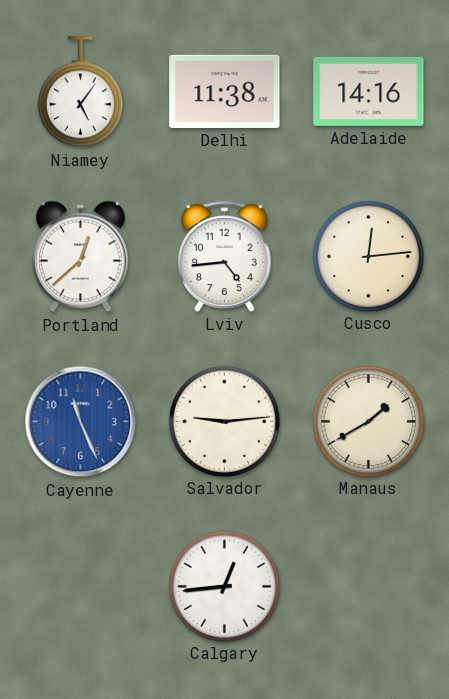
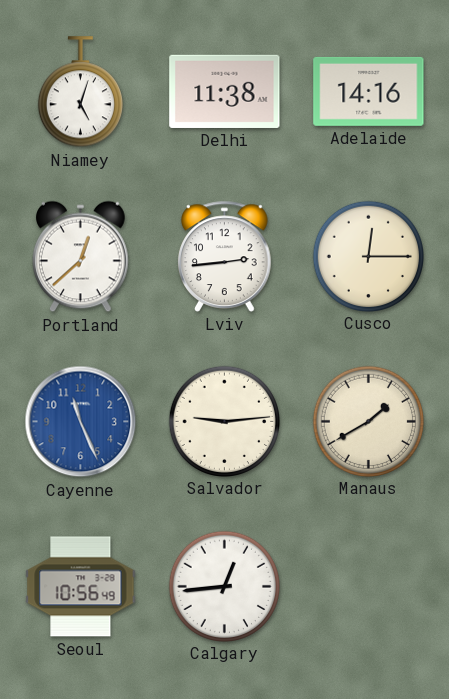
Niamey: 5:06 -> 5:03 (80, 92)
Lviv: 4:44 -> 2:44 (225, 256)
Cusco: 12:14 -> 12:15 (368, 256)
Seoul: none -> 10:56 (81, 587)
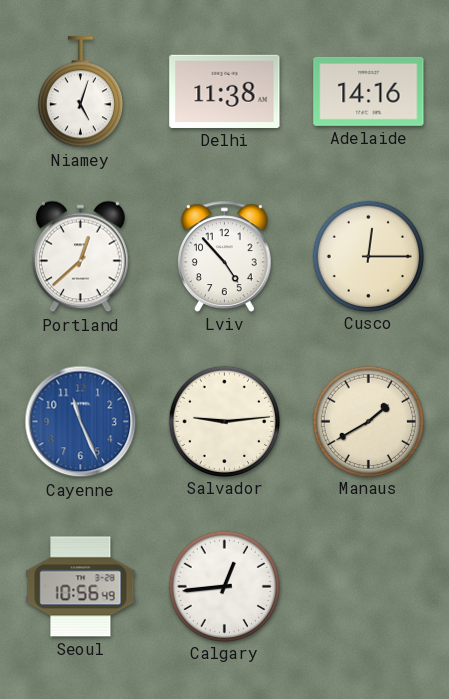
Lviv: 2:44 -> 4:53 (225, 256)
